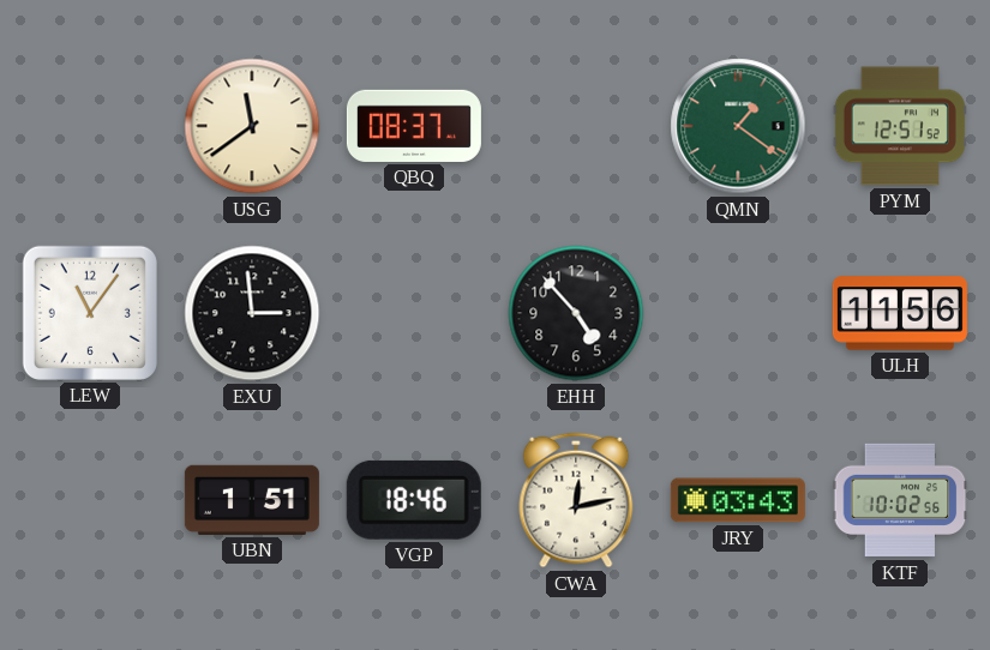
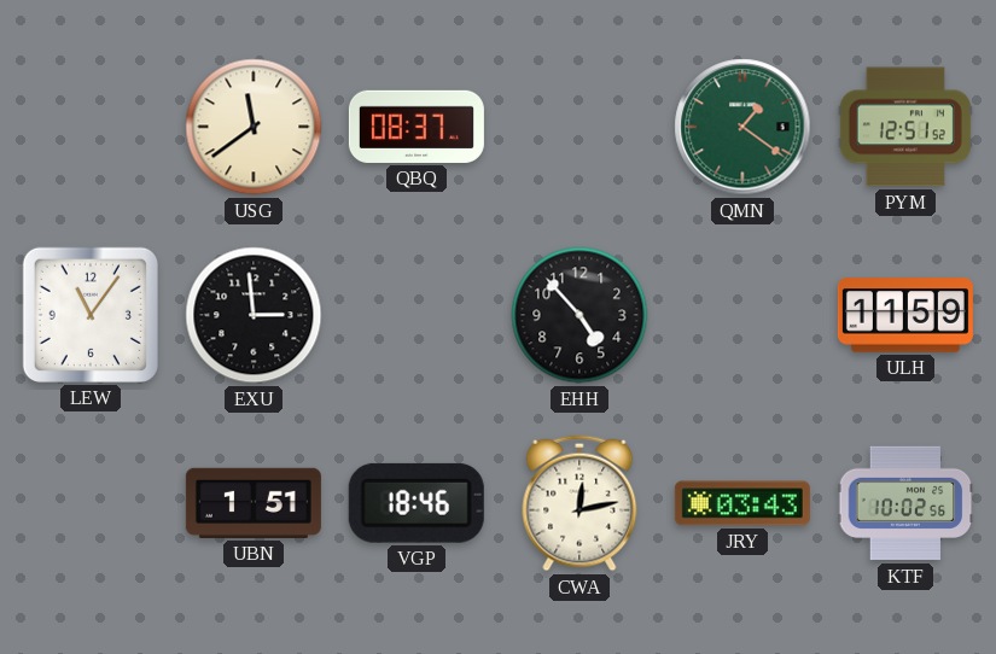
ULH: 11:56 -> 11:59 (905, 315)
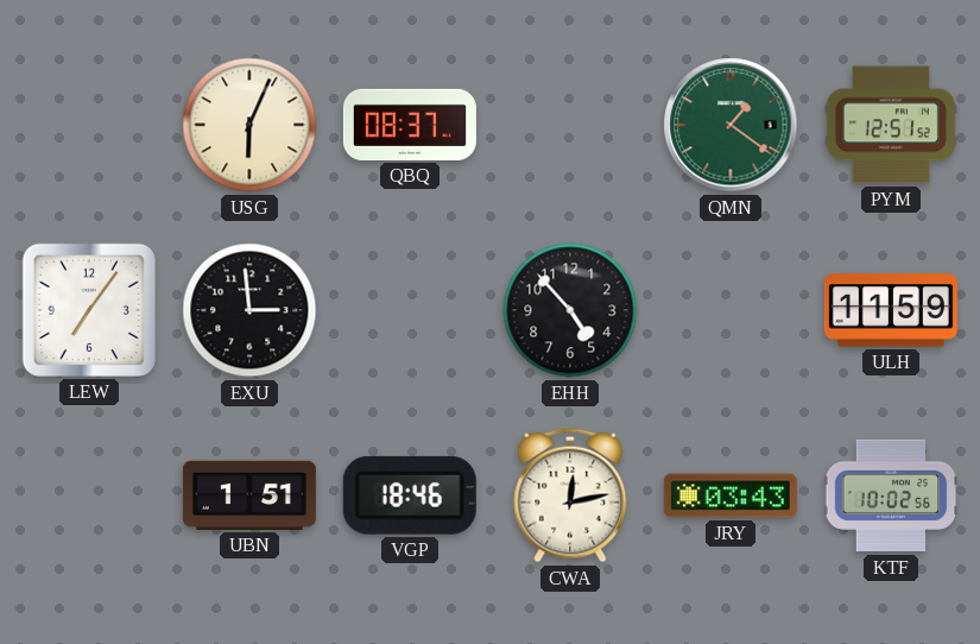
USG: 11:39 -> 6:04 (249, 125)
LEW: 11:06 -> 7:06 (89, 310)
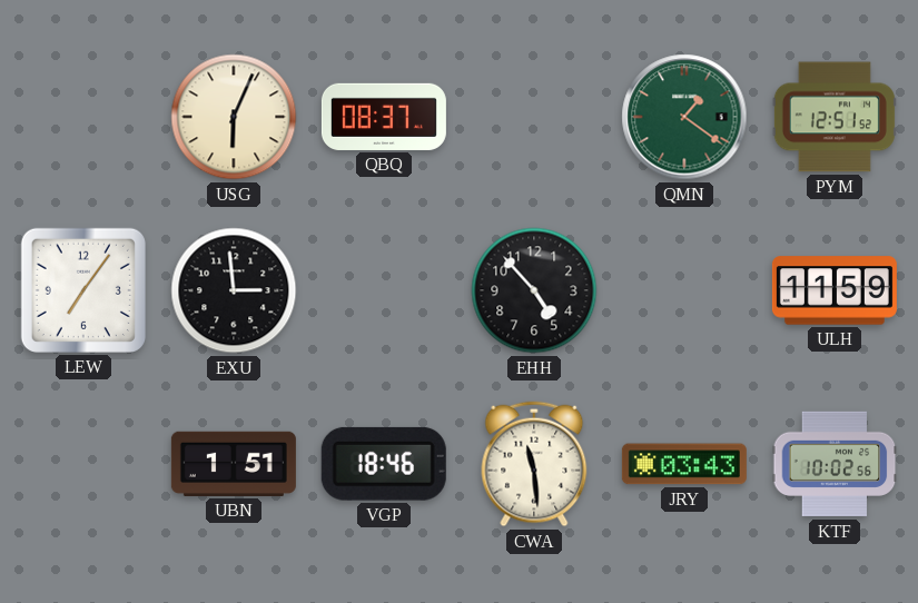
CWA: 12:13 -> 11:29 (534, 464)
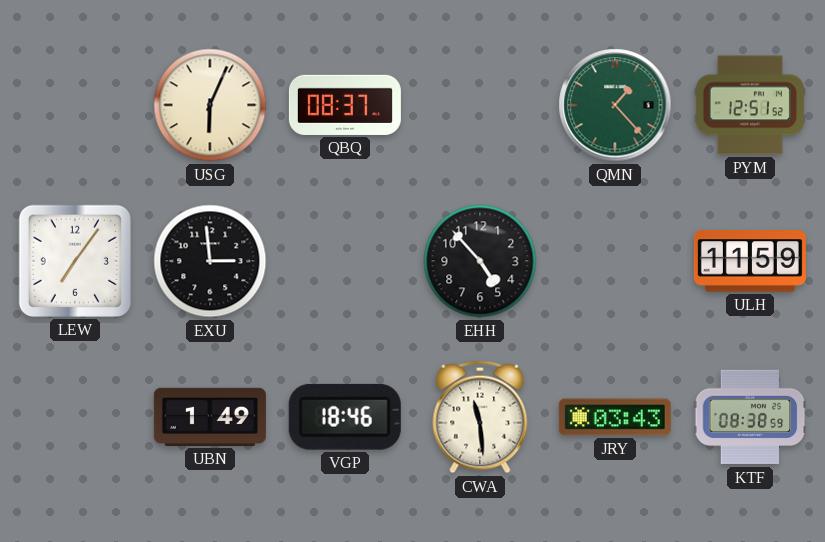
QMN: 1:21 -> 1:23 (615, 105)
UBN: 1:51 -> 1:49 (210, 417)
KTF: 10:02 -> 08:38 (750, 417)
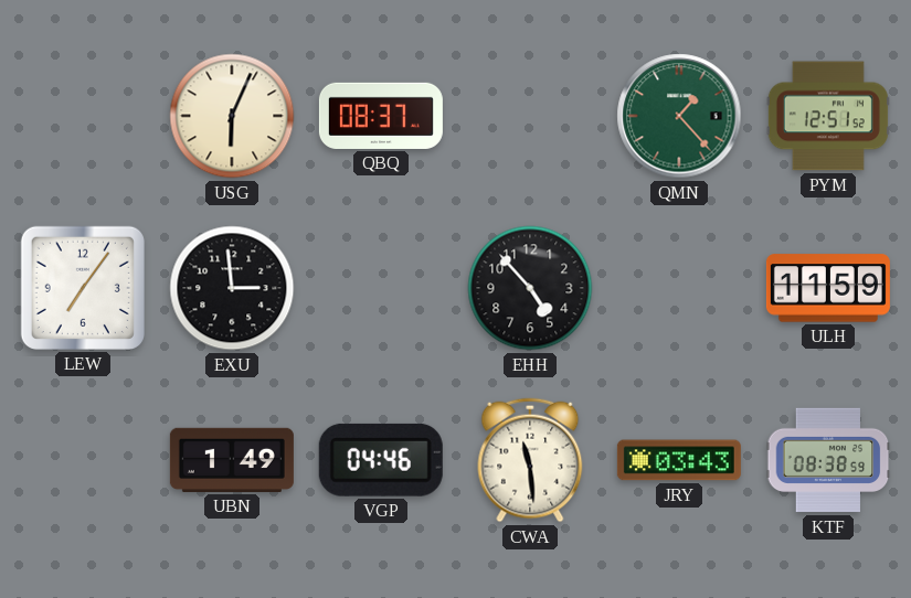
VGP: 18:46 -> 04:46 (381, 460)
